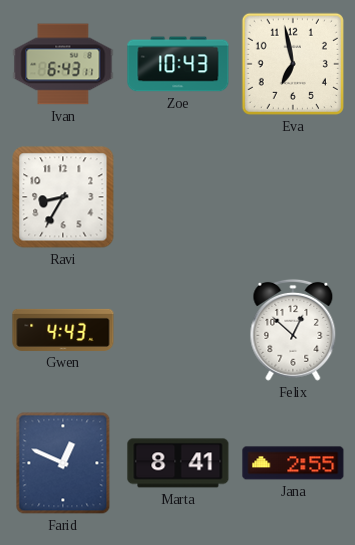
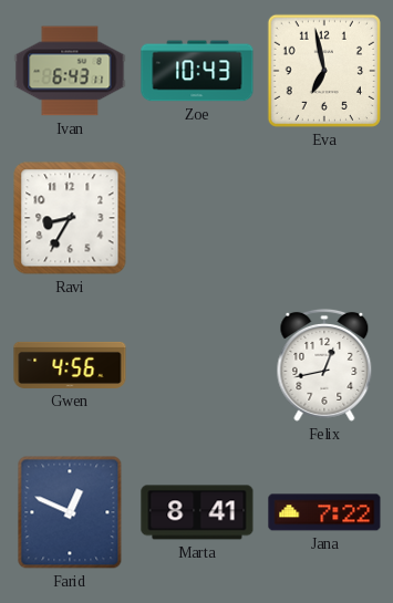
Gwen: 4:43 -> 4:56 (70, 365)
Felix: 12:52 -> 12:43 (324, 365)
Jana: 2:55 -> 7:22 (324, 512)
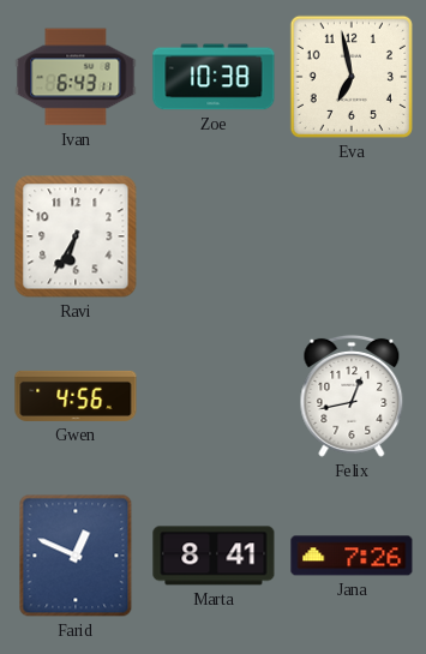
Zoe: 10:43 -> 10:38 (214, 77)
Ravi: 8:35 -> 6:35 (76, 236)
Jana: 7:22 -> 7:26 (352, 556)
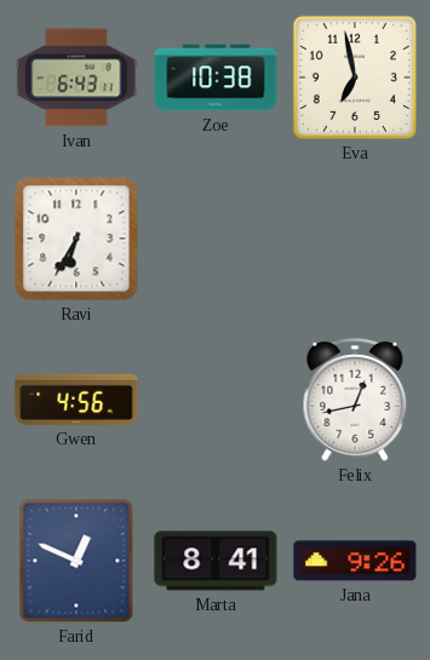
Jana: 7:26 -> 9:26 (355, 561)
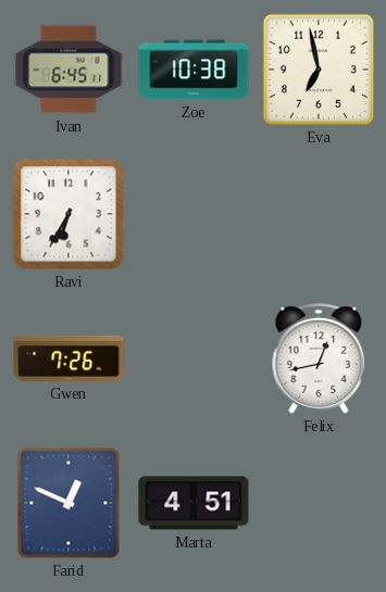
Ivan: 6:43 -> 6:45 (69, 70)
Gwen: 4:56 -> 7:26 (69, 358)
Marta: 8:41 -> 4:51 (194, 503)
Jana: 9:26 -> none (355, 561)
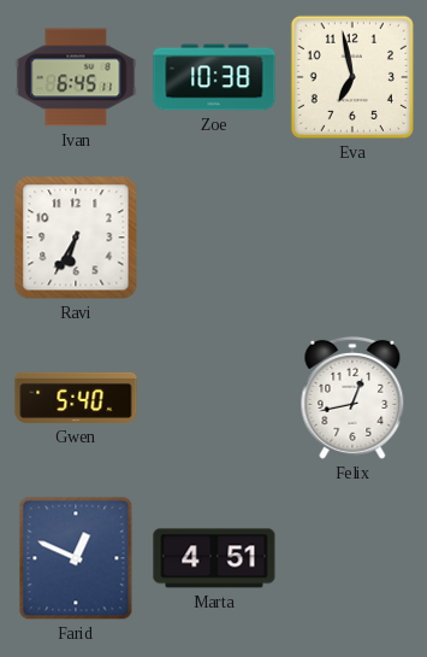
Gwen: 7:26 -> 5:40 (76, 398)
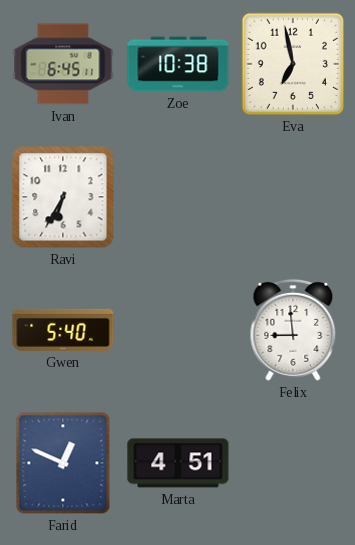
Felix: 12:43 -> 8:59 (293, 330)
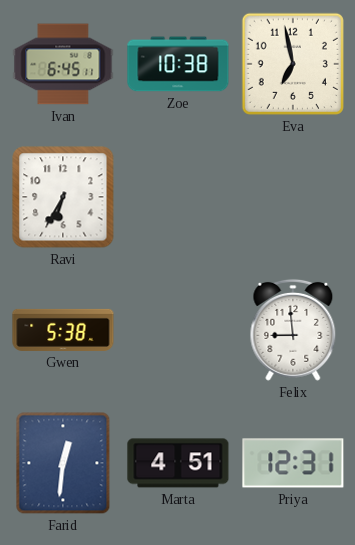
Gwen: 5:40 -> 5:38 (63, 330)
Farid: 12:49 -> 12:31 (63, 463)
Priya: none -> 12:31 (293, 463)
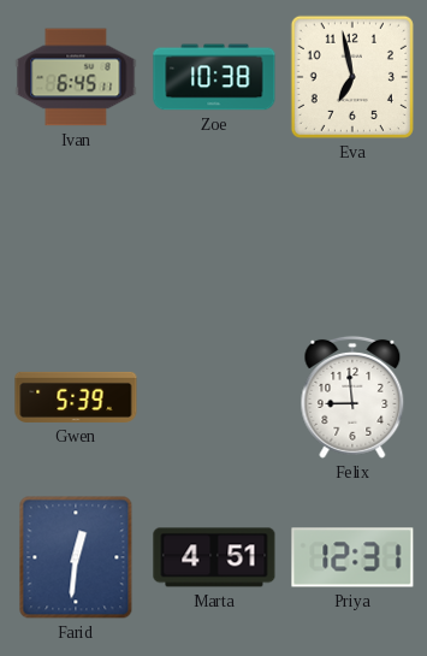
Ravi: 6:35 -> none (63, 197)
Gwen: 5:38 -> 5:39 (76, 397)
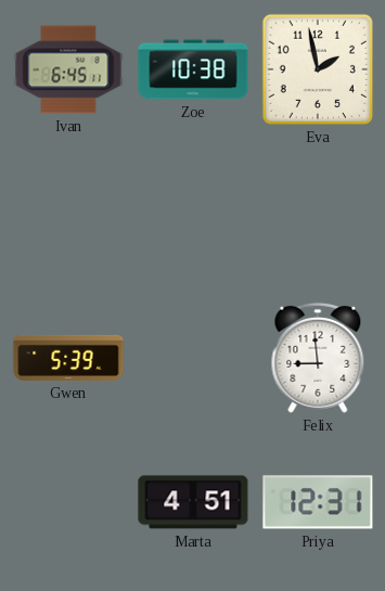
Eva: 6:58 -> 1:58 (318, 69)
Farid: 12:31 -> none (76, 557)
